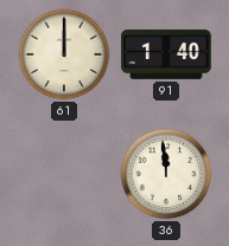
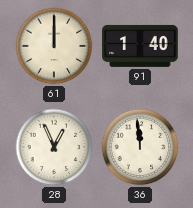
28: none -> 12:56 (54, 147)
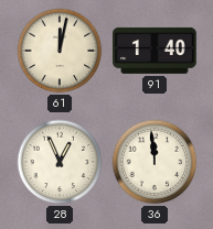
61: 12:00 -> 12:02 (60, 51)
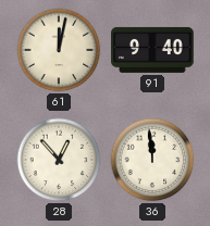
91: 1:40 -> 9:40 (152, 50)
28: 12:56 -> 12:53 (59, 160)
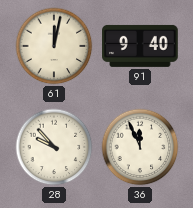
28: 12:53 -> 9:53 (54, 147)
36: 11:59 -> 11:56 (140, 147)
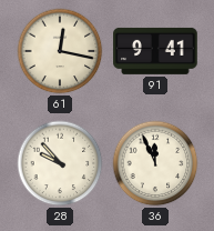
61: 12:02 -> 12:17 (60, 51)
91: 9:40 -> 9:41 (155, 51)
